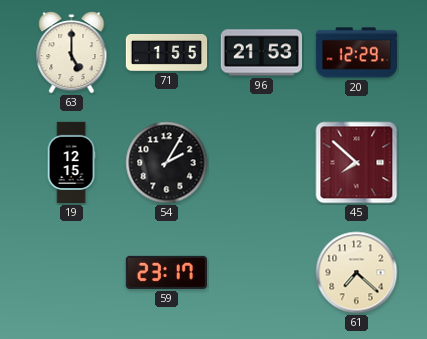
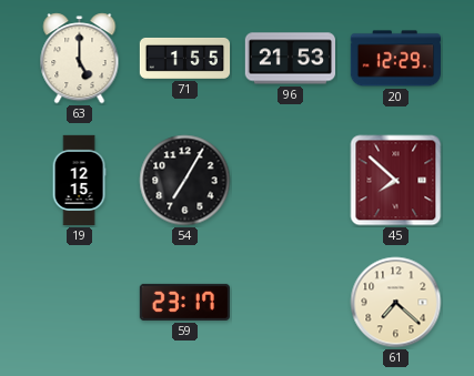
54: 2:05 -> 7:05 (185, 181)
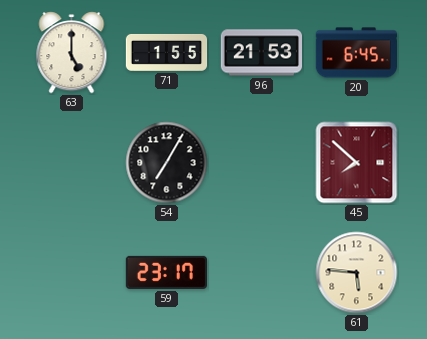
20: 12:29 -> 6:45 (356, 53)
19: 12:15 -> none (79, 181)
61: 7:22 -> 5:46 (357, 273)
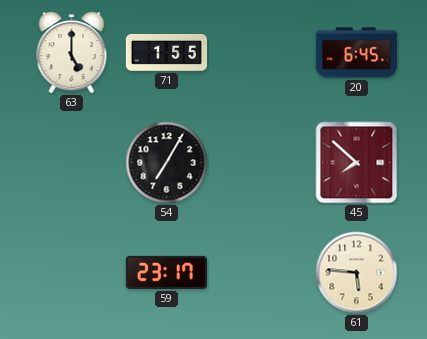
96: 21:53 -> none (261, 53)
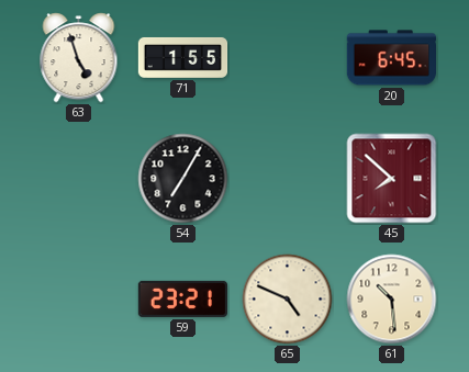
63: 5:00 -> 4:57 (79, 58)
59: 23:17 -> 23:21 (182, 298)
65: none -> 4:49 (288, 300)
61: 5:46 -> 10:29 (392, 300)
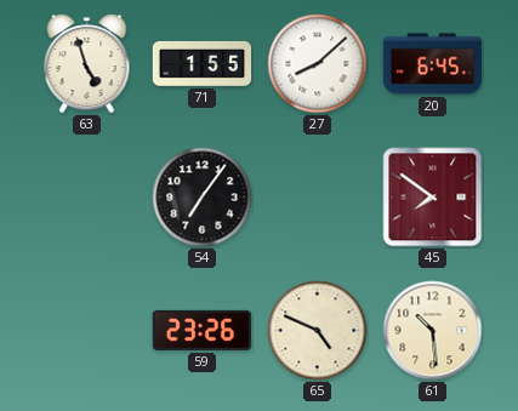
27: none -> 8:08 (318, 64)
54: 7:05 -> 7:06 (203, 198)
45: 7:52 -> 7:51 (433, 198)
59: 23:21 -> 23:26 (201, 330)
